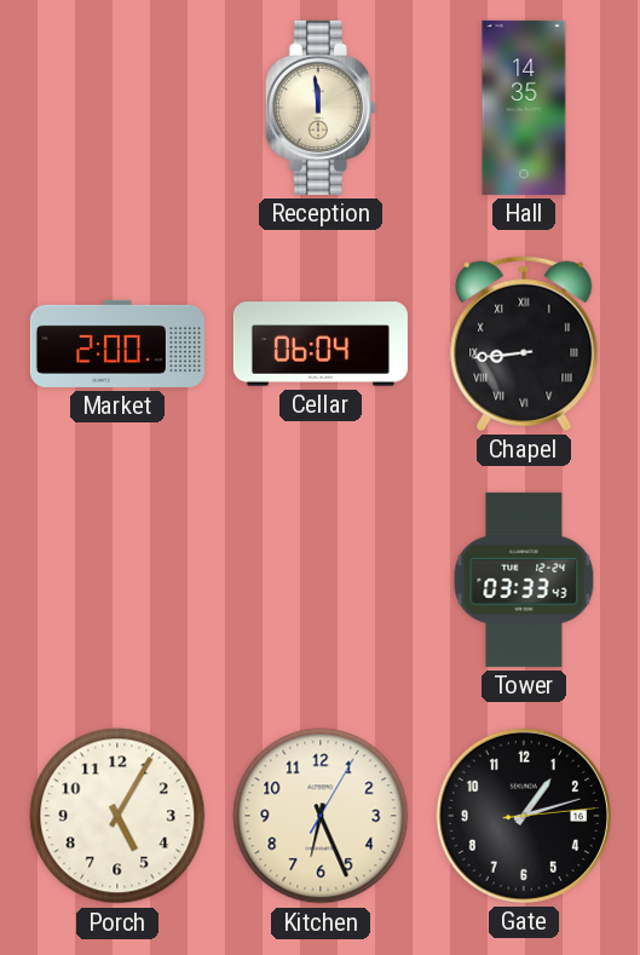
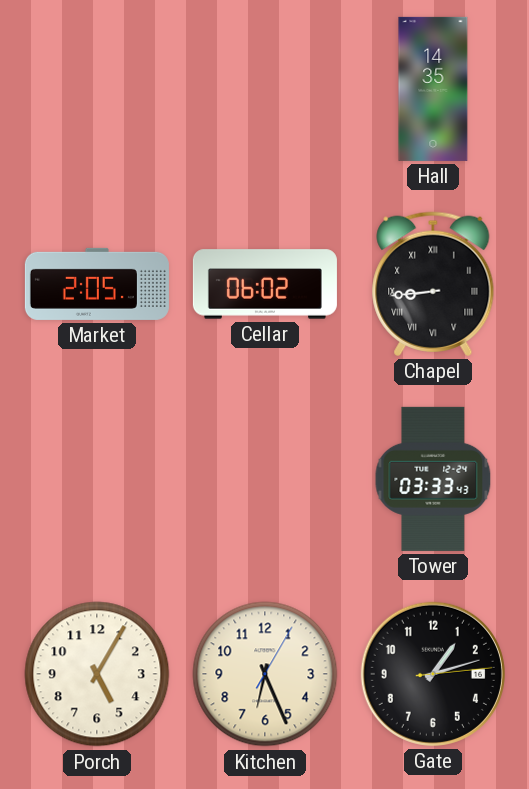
Reception: 11:59 -> none (321, 108)
Market: 2:00 -> 2:05 (97, 284)
Cellar: 06:04 -> 06:02 (265, 284)
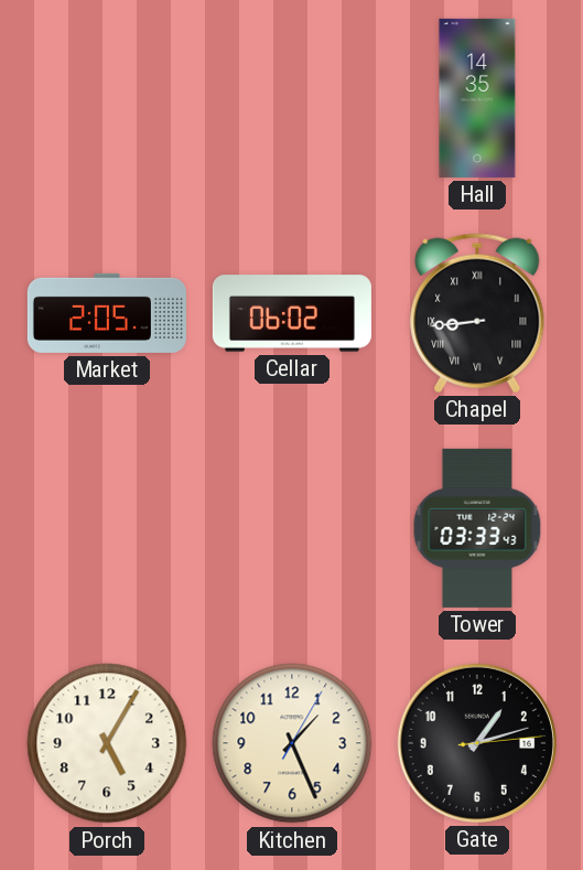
Kitchen: 6:26 -> 1:26 (292, 743)
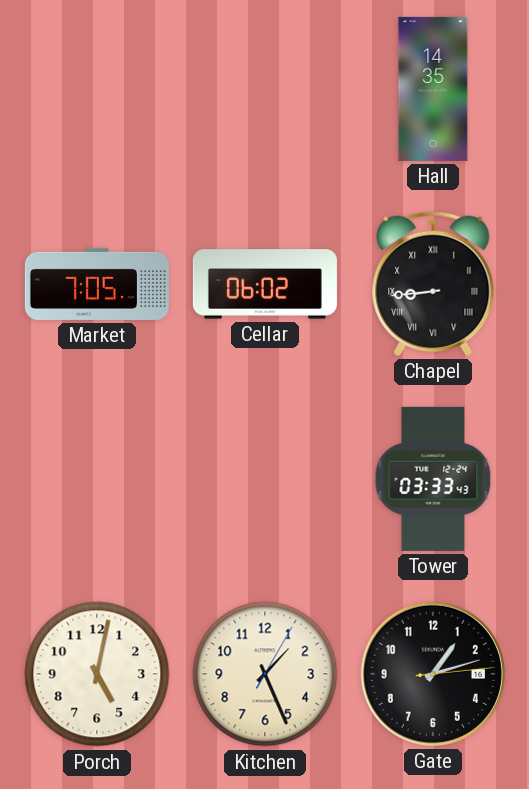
Market: 2:05 -> 7:05 (97, 284)
Porch: 5:05 -> 5:02 (97, 674)
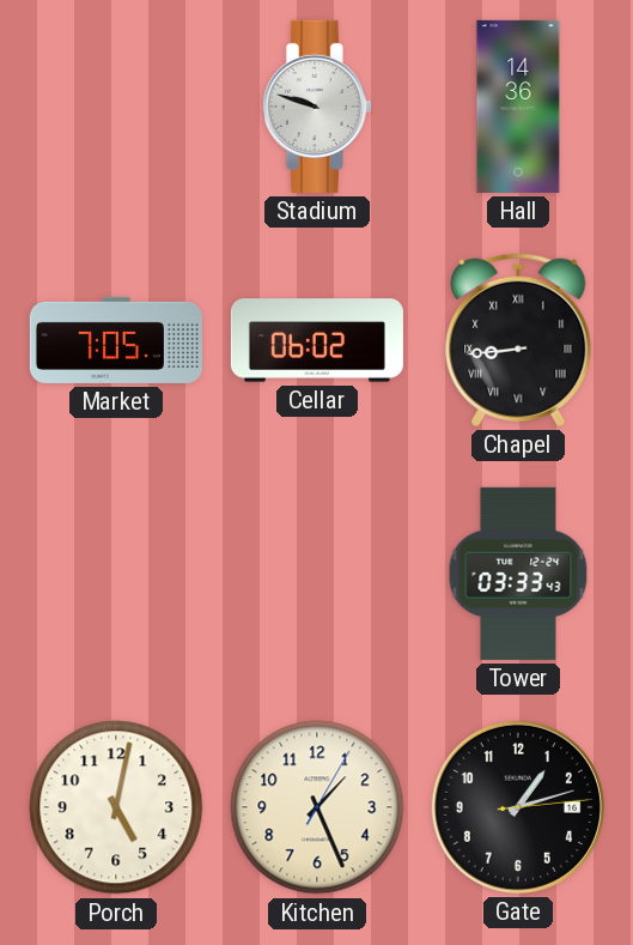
Stadium: none -> 9:48 (317, 107)
Hall: 14:35 -> 14:36 (518, 107)
